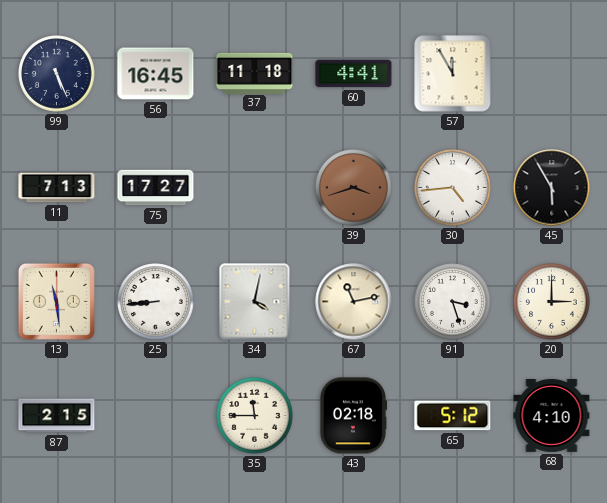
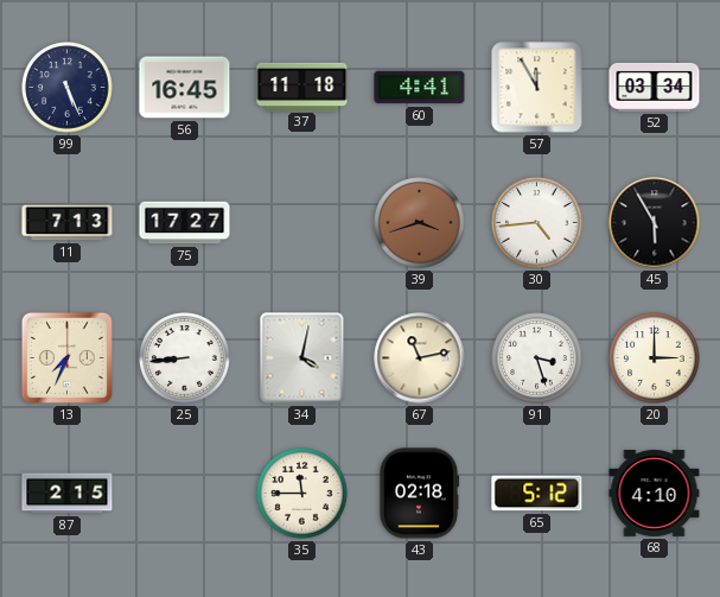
52: none -> 03:34 (655, 87)
13: 11:29 -> 7:34 (66, 357)
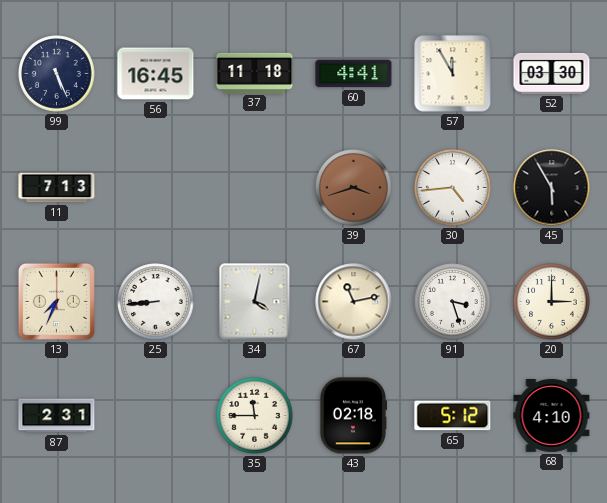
52: 03:34 -> 03:30 (552, 73)
75: 17:27 -> none (185, 223)
87: 2:15 -> 2:31 (57, 416)
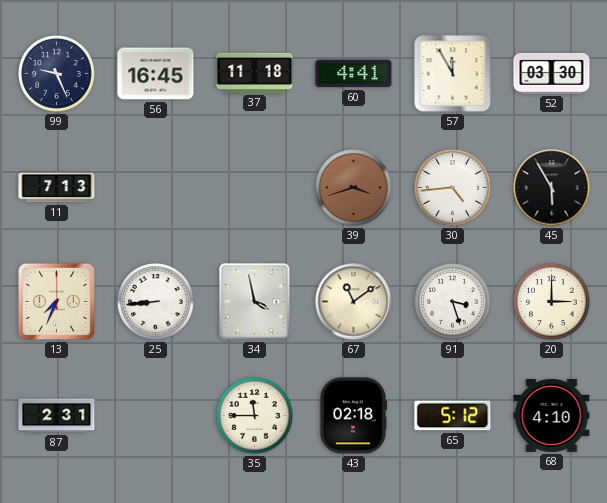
99: 5:26 -> 9:26 (57, 74)
34: 4:02 -> 3:58 (255, 302)
67: 11:13 -> 11:09 (354, 302)
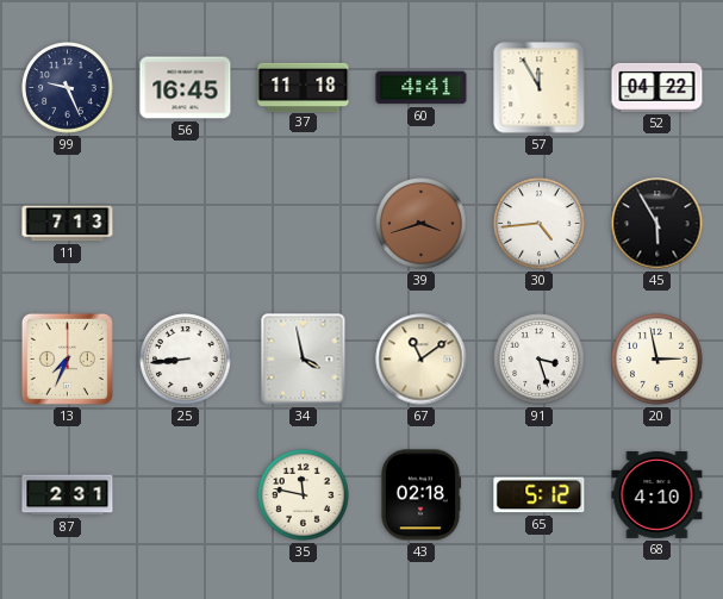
52: 03:30 -> 04:22 (657, 87)
20: 3:00 -> 2:58 (657, 360)
35: 11:45 -> 11:47 (304, 495)
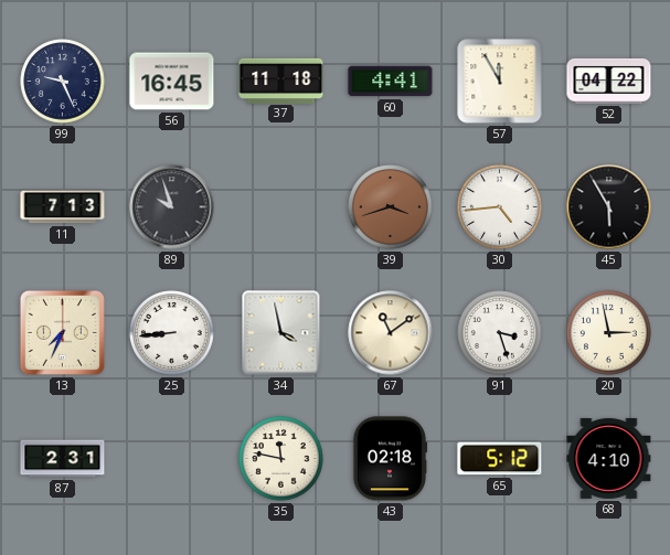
89: none -> 9:57 (172, 207)
